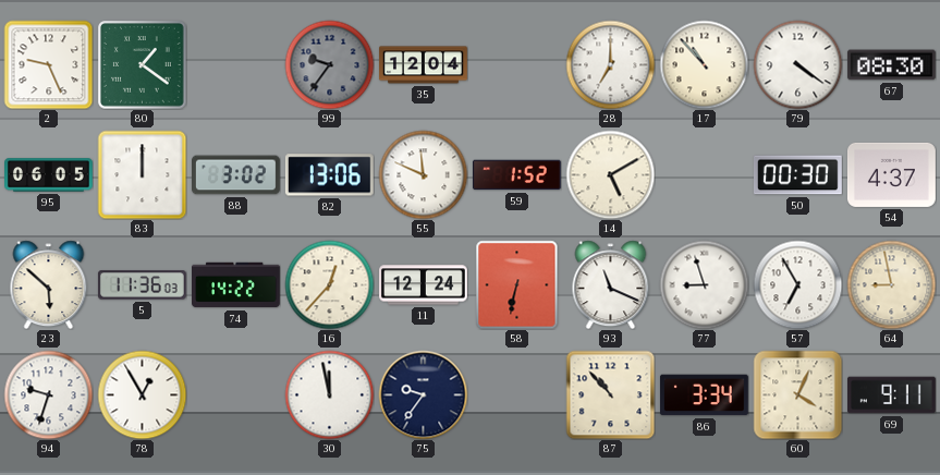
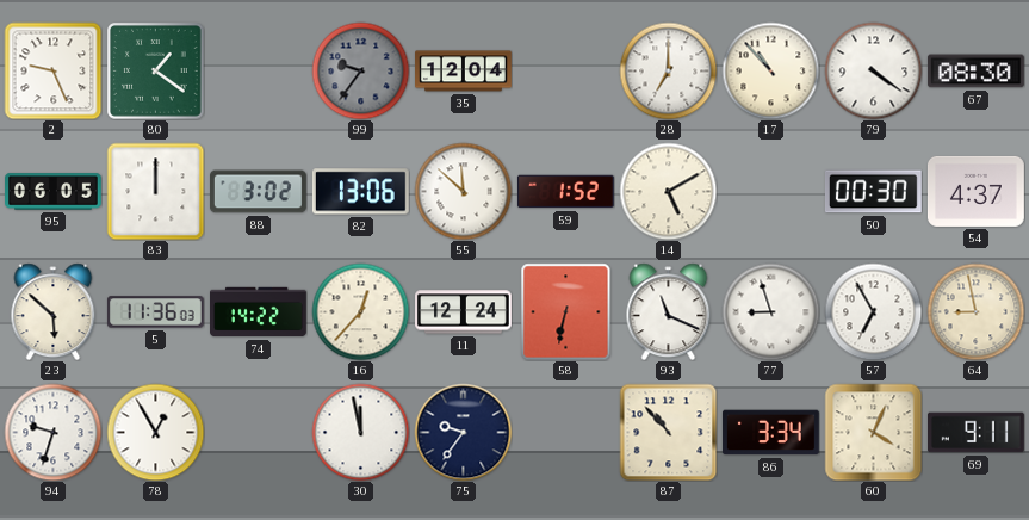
55: 11:49 -> 11:52 (463, 191)
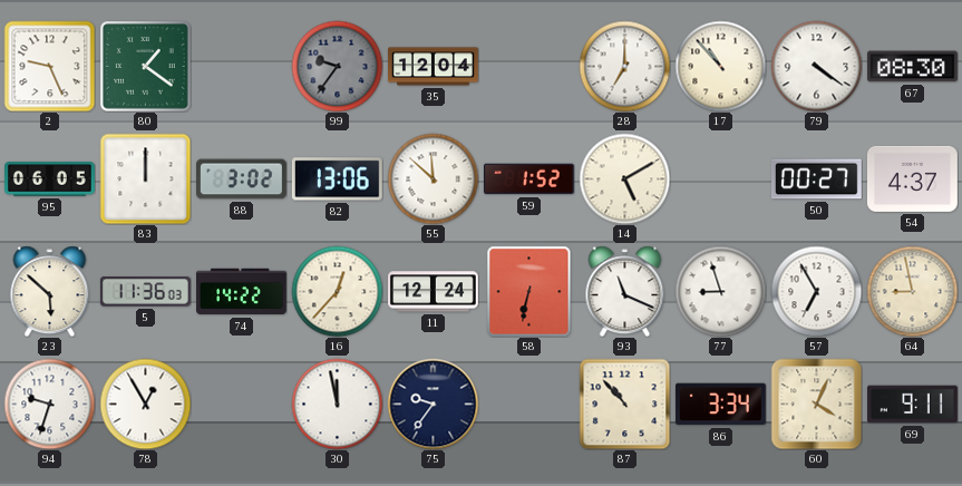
50: 00:30 -> 00:27 (816, 179)
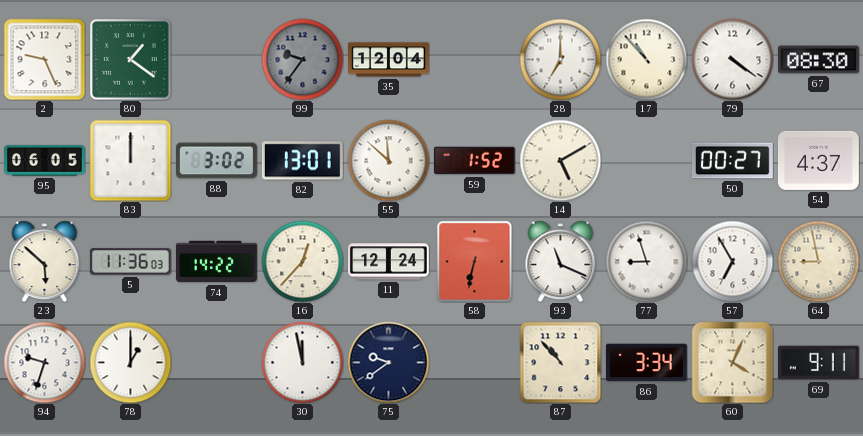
82: 13:06 -> 13:01 (302, 161)
78: 12:55 -> 1:00 (130, 362)
75: 9:36 -> 9:39 (388, 362)
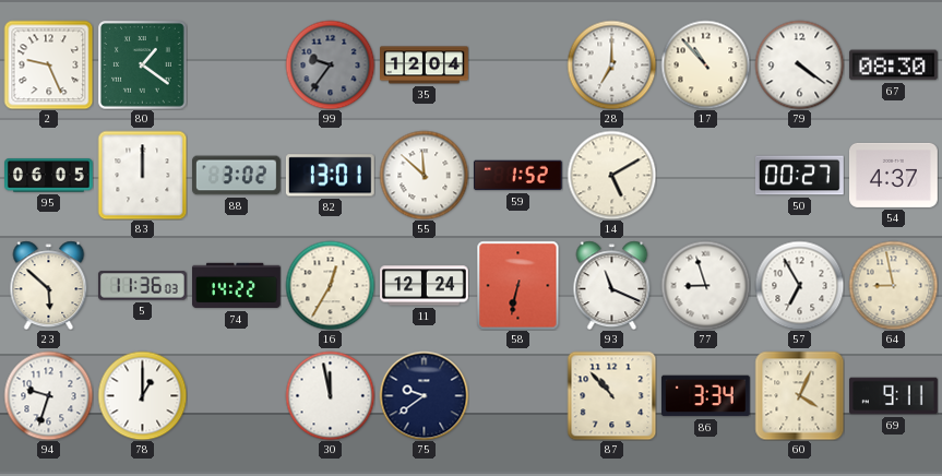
16: 12:37 -> 12:35 (330, 285)
